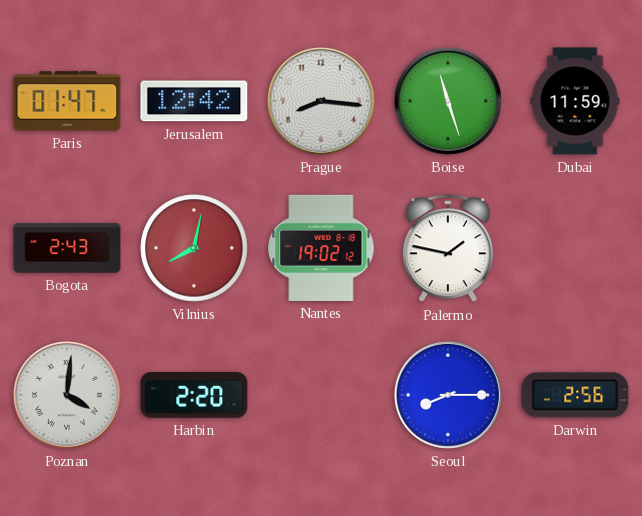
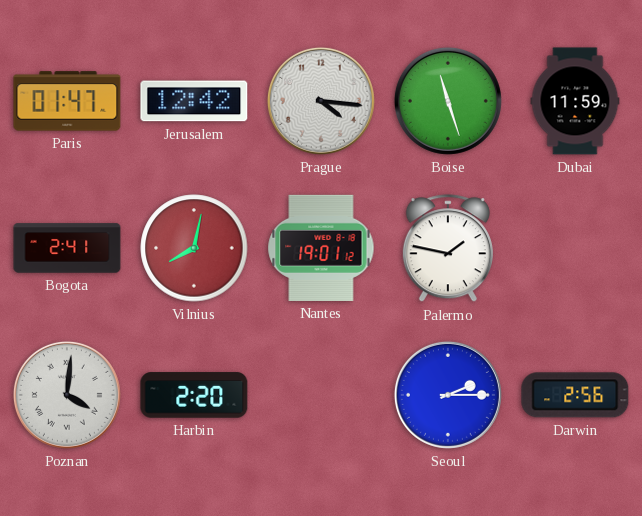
Prague: 8:16 -> 4:16 (321, 101)
Bogota: 2:43 -> 2:41 (67, 248)
Nantes: 19:02 -> 19:01 (321, 248)
Seoul: 8:15 -> 2:15 (448, 395)
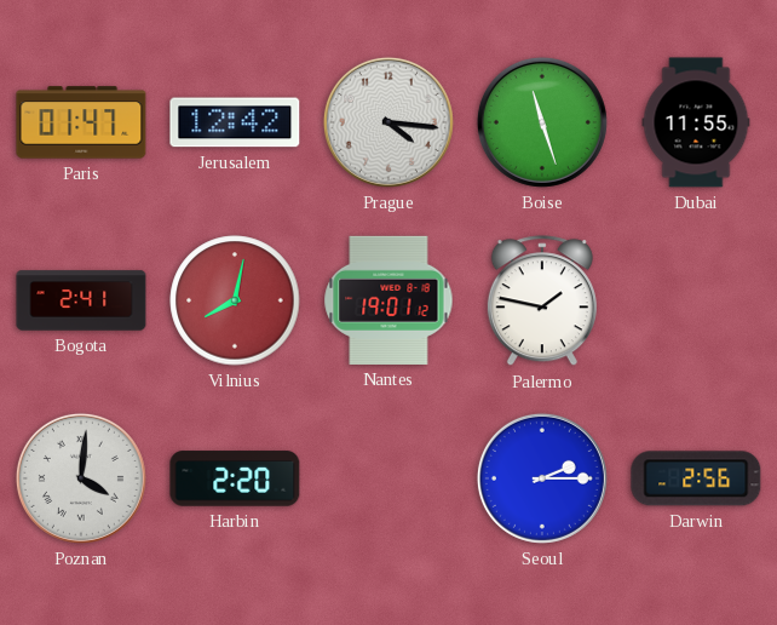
Dubai: 11:59 -> 11:55 (696, 122)
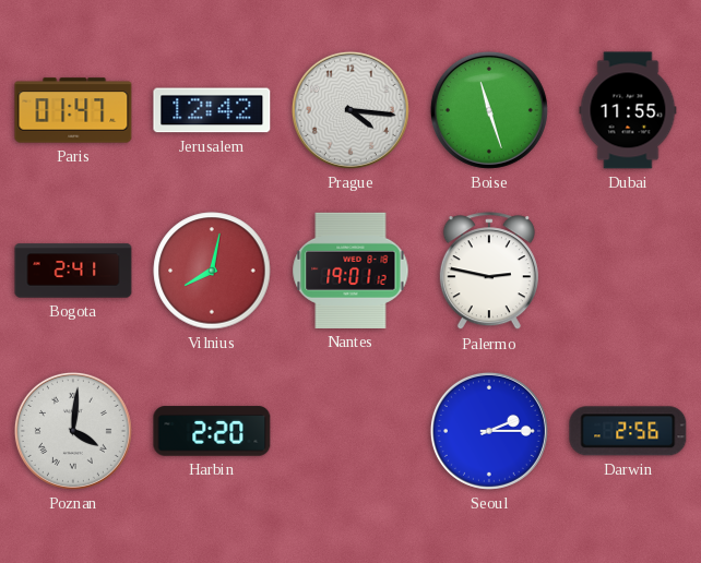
Palermo: 1:47 -> 2:47 (489, 272)
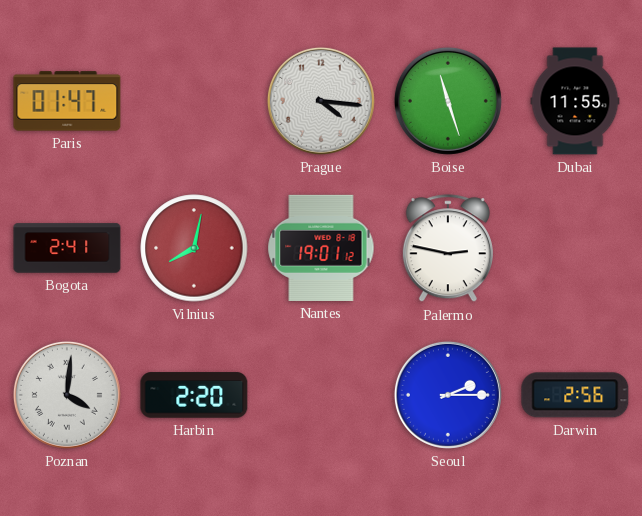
Jerusalem: 12:42 -> none (212, 110)
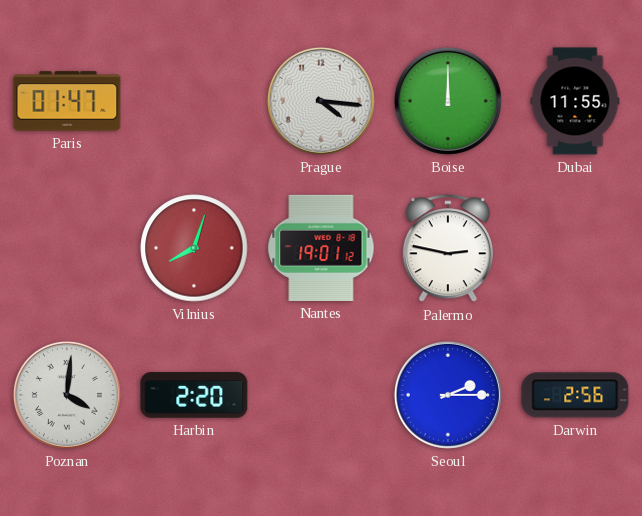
Boise: 11:27 -> 12:00 (448, 101)
Bogota: 2:41 -> none (67, 248)
Vilnius: 8:02 -> 8:03 (194, 248)
